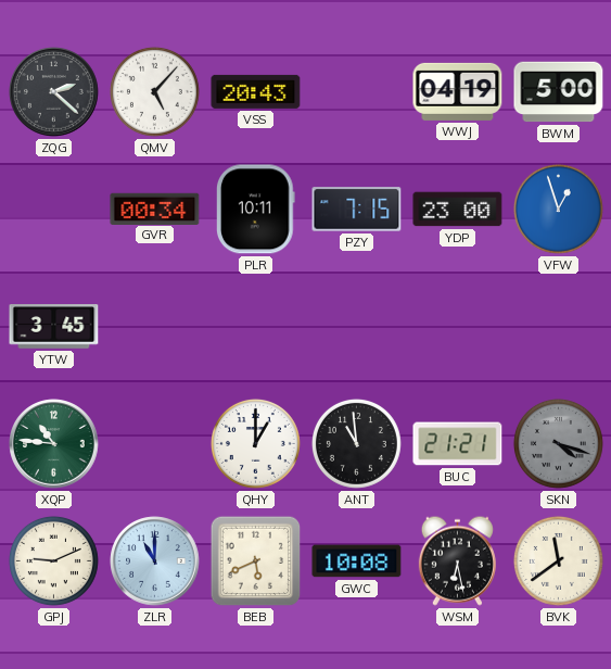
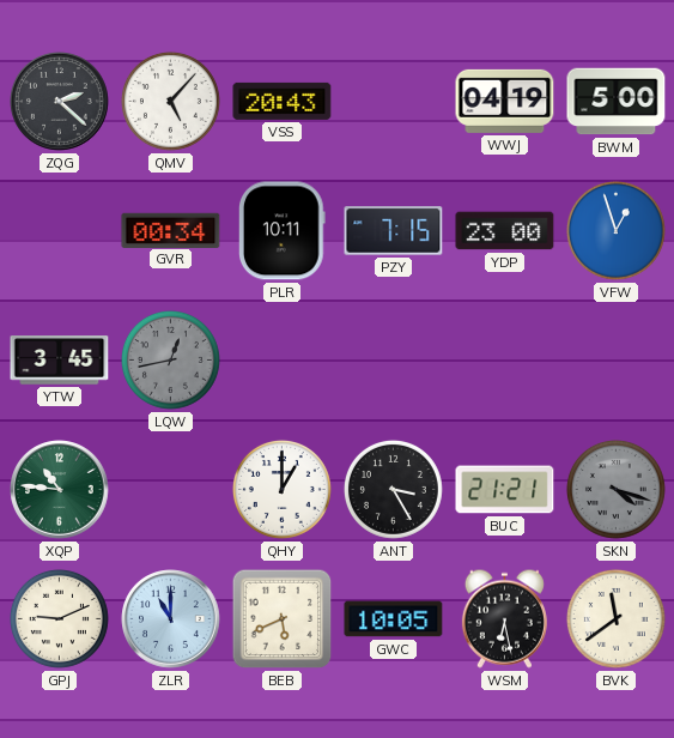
LQW: none -> 12:43 (170, 359)
ANT: 10:59 -> 3:25 (393, 489)
GWC: 10:08 -> 10:05 (394, 619)
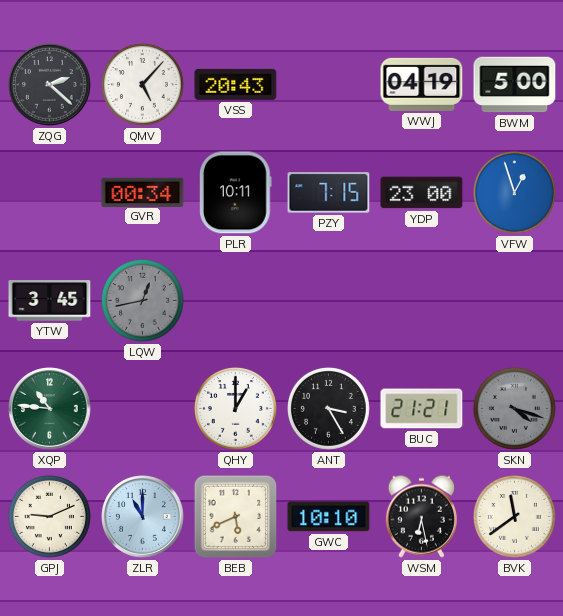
GWC: 10:05 -> 10:10 (329, 517)
